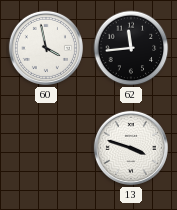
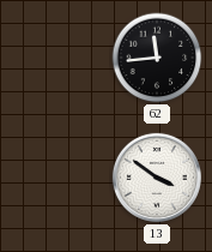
60: 3:58 -> none (46, 48)
13: 3:48 -> 3:51 (157, 178)
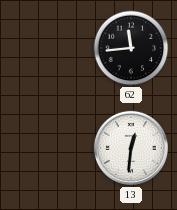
13: 3:51 -> 12:31 (131, 148)
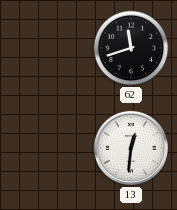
62: 11:44 -> 11:42 (131, 48)
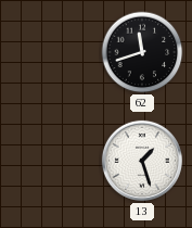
13: 12:31 -> 1:27 (142, 161)
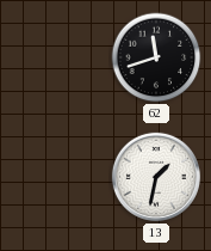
13: 1:27 -> 1:32 (156, 177)
